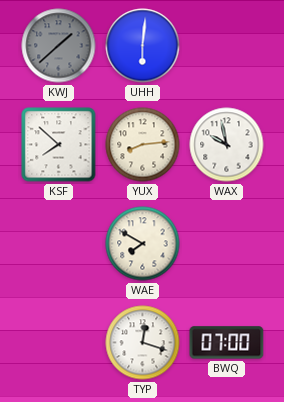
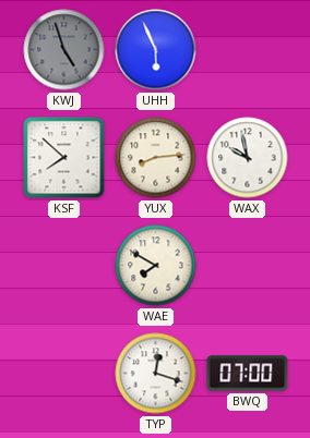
KWJ: 1:38 -> 4:57 (64, 50)
UHH: 6:01 -> 5:56 (156, 50)
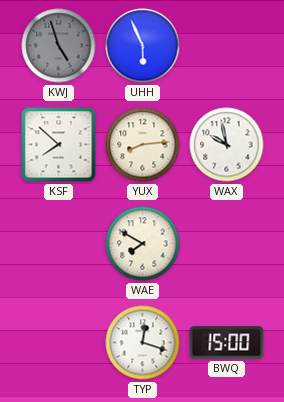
BWQ: 07:00 -> 15:00 (227, 343)
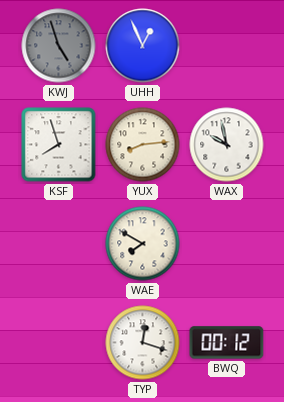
UHH: 5:56 -> 12:56 (143, 46)
KSF: 7:52 -> 7:57 (59, 145)
BWQ: 15:00 -> 00:12 (227, 343)
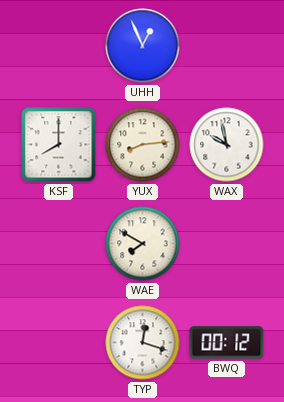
KWJ: 4:57 -> none (59, 46)
KSF: 7:57 -> 8:00 (59, 145)
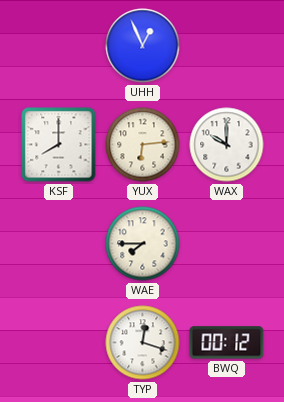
YUX: 8:14 -> 6:14 (143, 145)
WAX: 9:58 -> 10:00 (227, 145)
WAE: 7:50 -> 7:45 (143, 244)
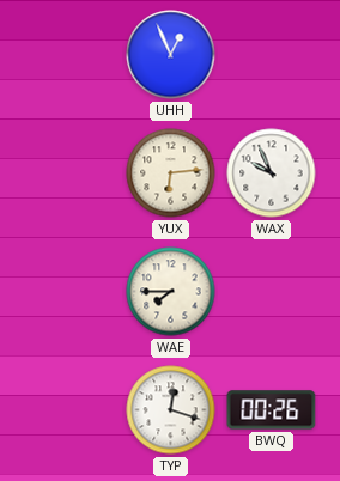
KSF: 8:00 -> none (59, 145)
WAX: 10:00 -> 9:56 (272, 173)
BWQ: 00:12 -> 00:26 (272, 410)
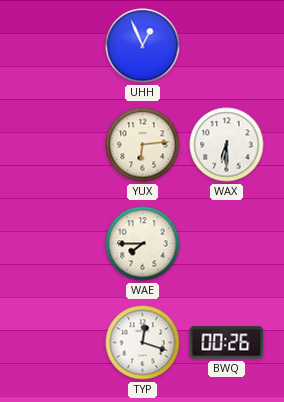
WAX: 9:56 -> 6:30 (227, 145)
